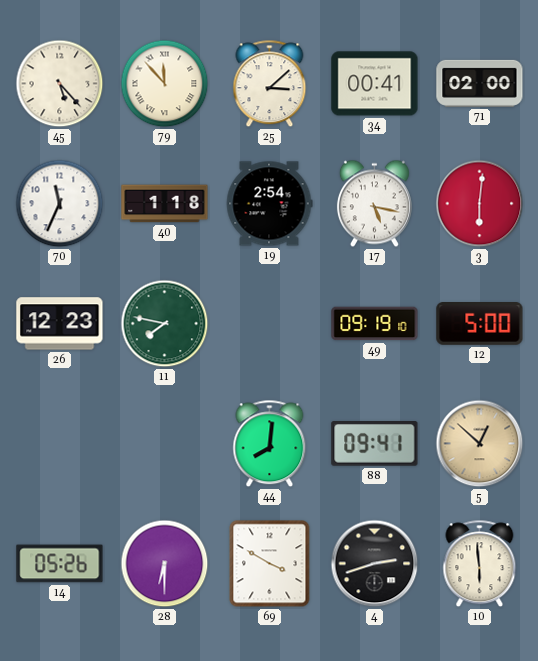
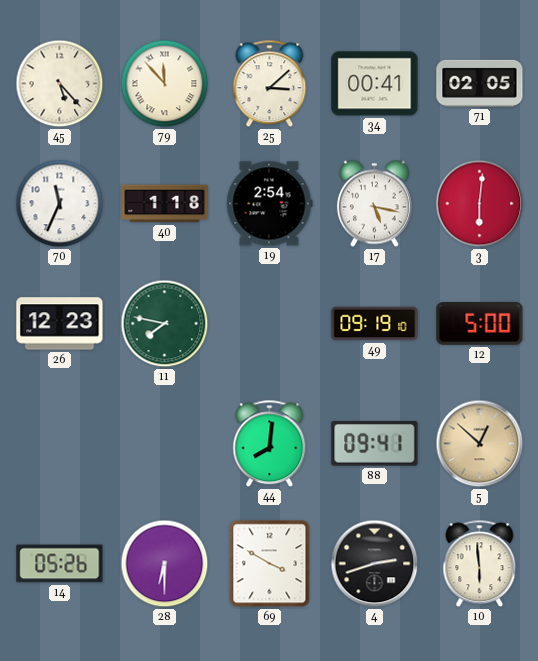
71: 02:00 -> 02:05 (480, 83)
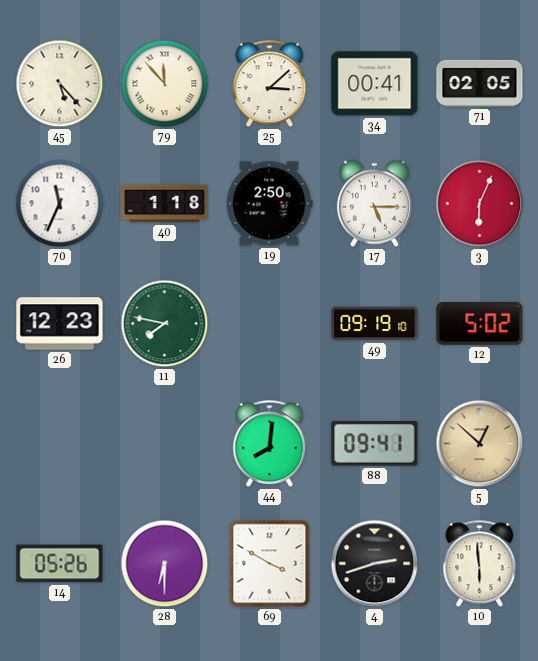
19: 2:54 -> 2:50 (269, 204)
17: 5:17 -> 5:15 (374, 204)
3: 6:01 -> 6:04 (480, 204)
12: 5:00 -> 5:02 (480, 324)
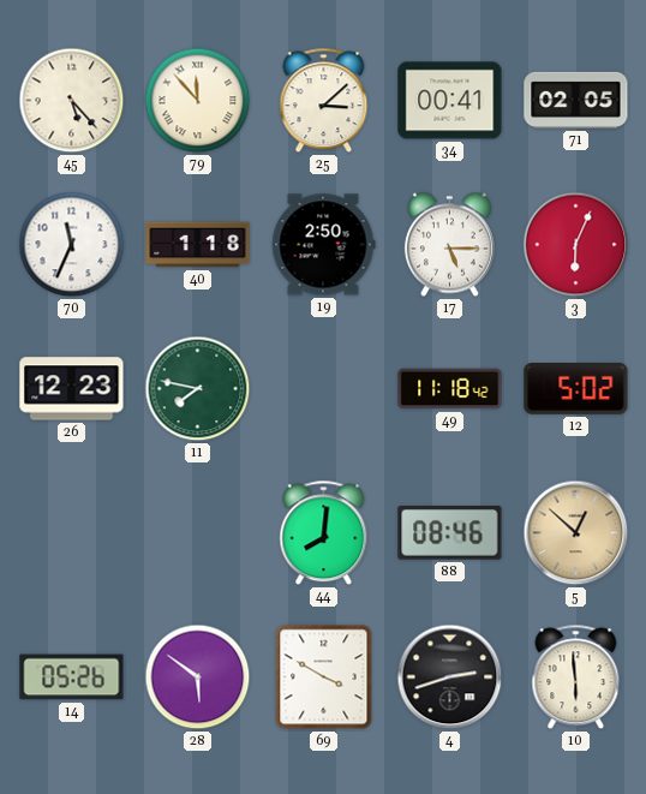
49: 09:19 -> 11:18 (450, 389)
88: 09:41 -> 08:46 (450, 533)
28: 6:30 -> 5:51 (198, 677)
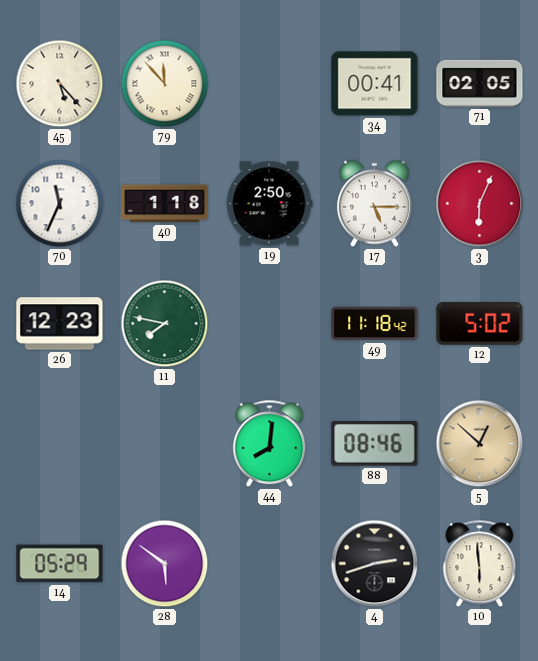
25: 3:08 -> none (324, 101)
14: 05:26 -> 05:29 (60, 564)
69: 3:50 -> none (324, 677)
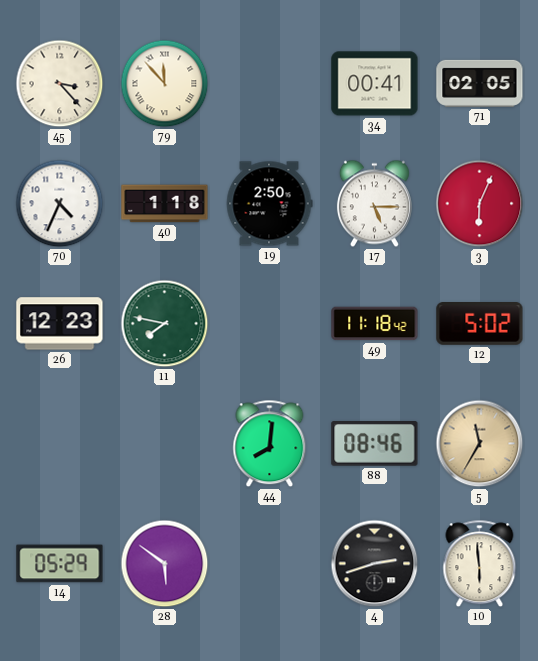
45: 5:23 -> 3:23 (60, 84)
70: 11:34 -> 4:34 (60, 204)
5: 12:52 -> 11:35 (480, 444)
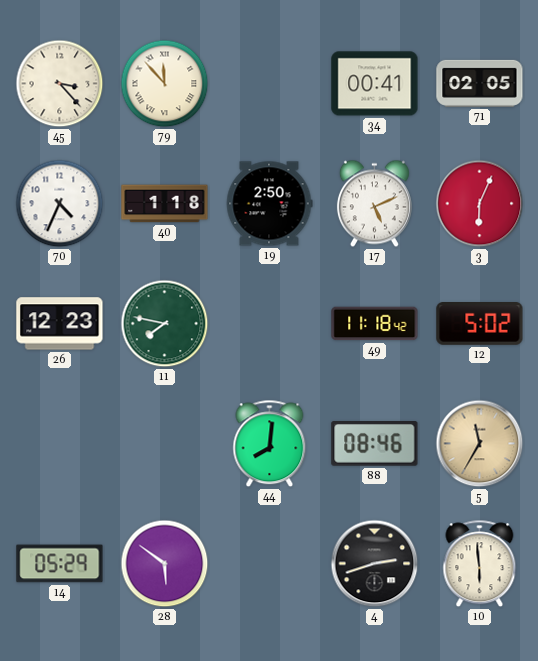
17: 5:15 -> 5:11 (374, 204)
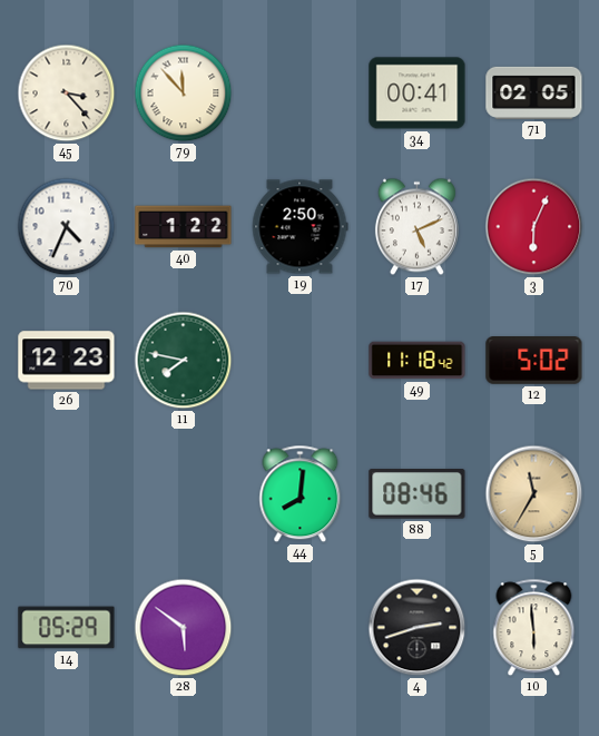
40: 1:18 -> 1:22 (184, 227)
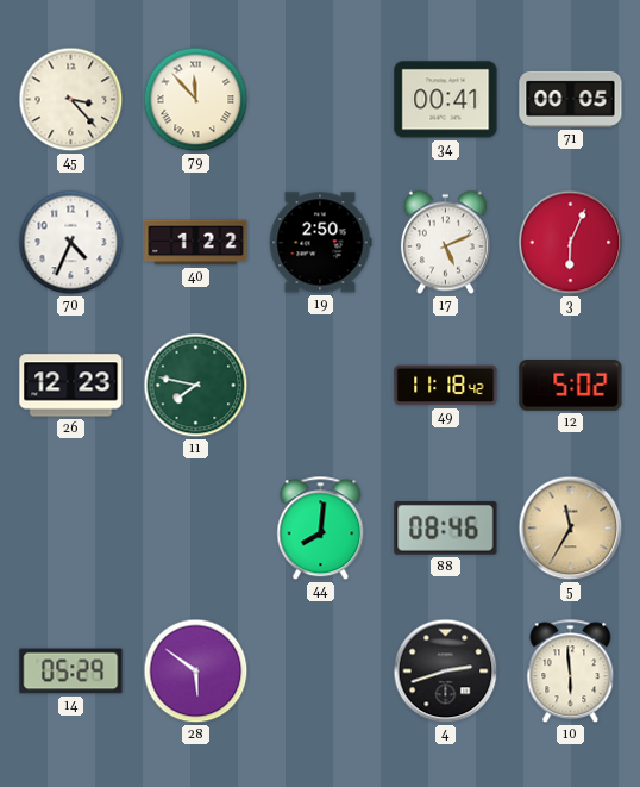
71: 02:05 -> 00:05 (571, 99)
